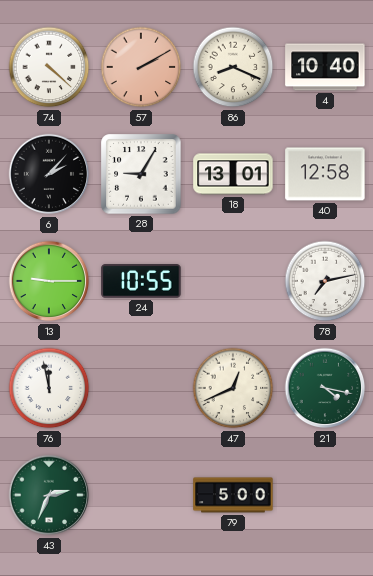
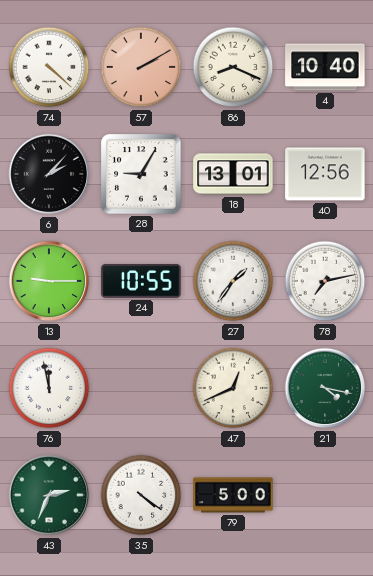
40: 12:58 -> 12:56 (325, 174)
27: none -> 1:36 (233, 281)
35: none -> 4:21 (141, 495)
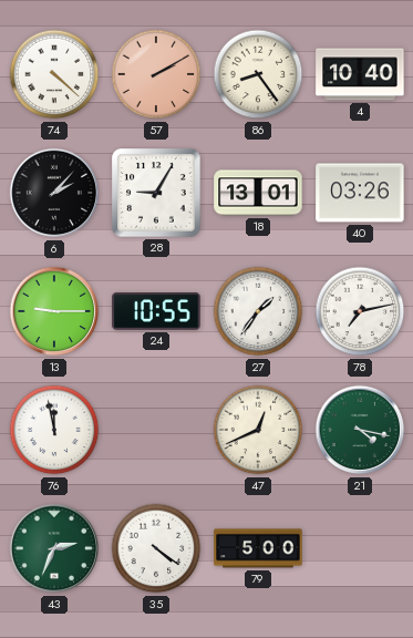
86: 8:19 -> 8:24 (258, 74)
40: 12:56 -> 03:26 (360, 193)
